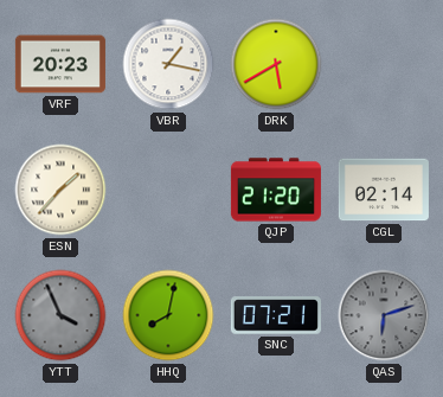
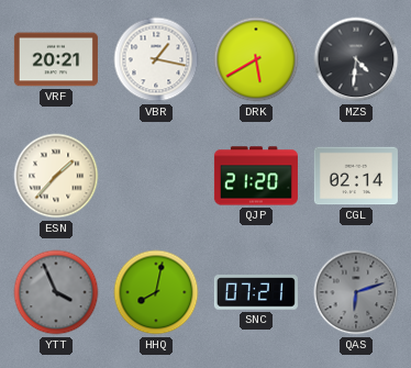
VRF: 20:23 -> 20:21 (56, 59)
MZS: none -> 4:31 (356, 59)
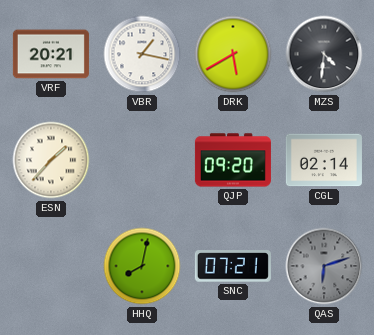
QJP: 21:20 -> 09:20 (233, 160)
YTT: 3:56 -> none (56, 292)
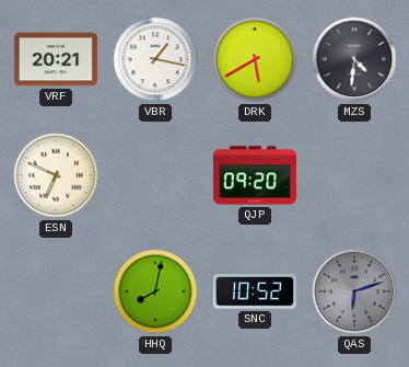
ESN: 1:37 -> 6:49 (56, 175)
CGL: 02:14 -> none (324, 160)
SNC: 07:21 -> 10:52 (255, 291)
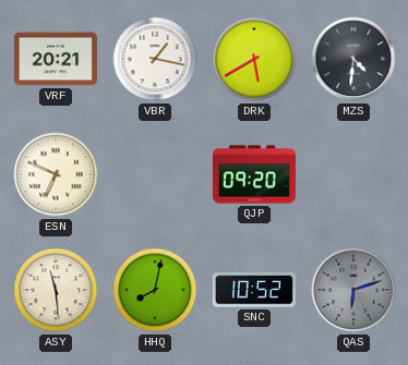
ASY: none -> 11:29 (56, 290)
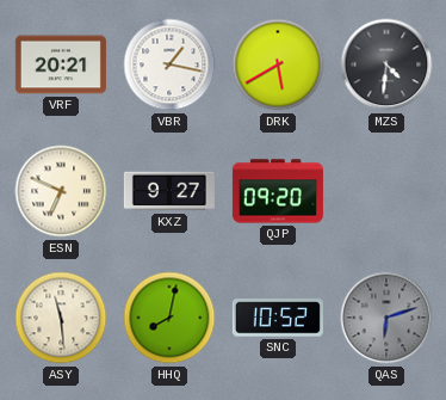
KXZ: none -> 9:27 (169, 191)
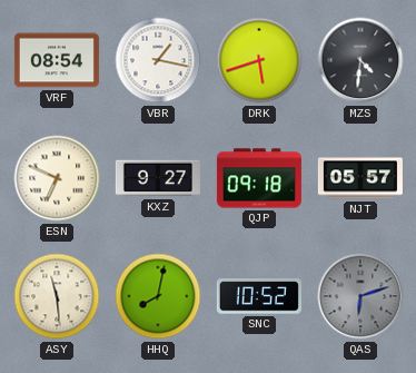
VRF: 20:21 -> 08:54 (57, 60)
DRK: 5:40 -> 5:42 (259, 60)
QJP: 09:20 -> 09:18 (259, 178)
NJT: none -> 05:57 (360, 178)
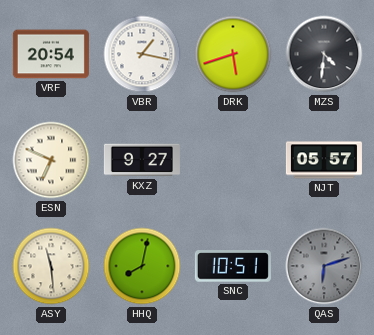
VRF: 08:54 -> 20:54 (51, 54)
QJP: 09:18 -> none (259, 178)
SNC: 10:52 -> 10:51 (233, 266)
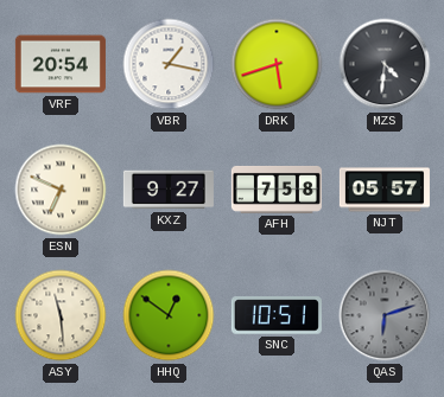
AFH: none -> 7:58 (277, 190)
HHQ: 8:02 -> 12:51 (169, 315)
